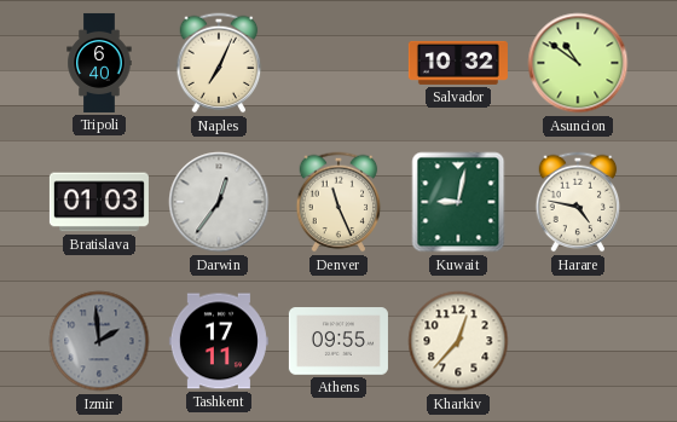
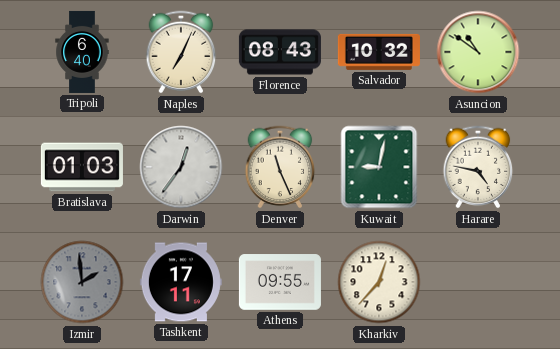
Florence: none -> 08:43 (280, 52)
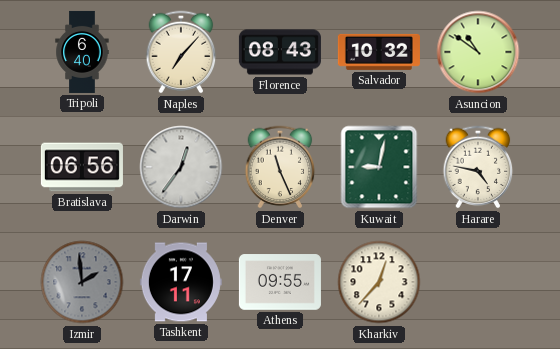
Naples: 7:04 -> 7:07 (181, 52)
Bratislava: 01:03 -> 06:56 (82, 167)
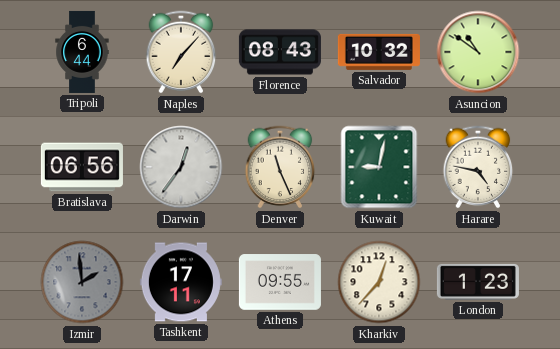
Tripoli: 6:40 -> 6:44 (82, 52)
London: none -> 1:23 (478, 282)
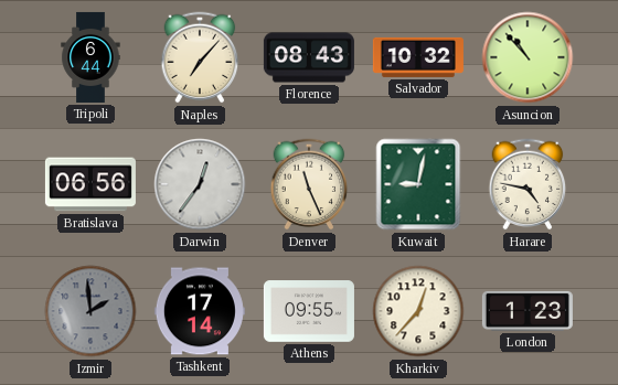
Asuncion: 10:51 -> 10:53 (528, 57)
Tashkent: 17:11 -> 17:14 (200, 311)
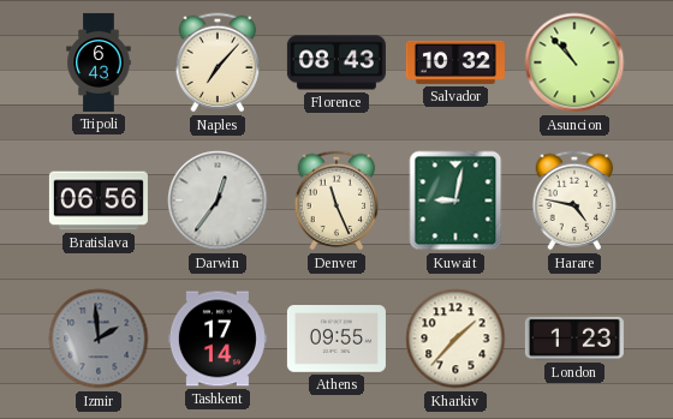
Tripoli: 6:44 -> 6:43 (99, 62)
Kharkiv: 12:37 -> 1:37 (455, 339)
